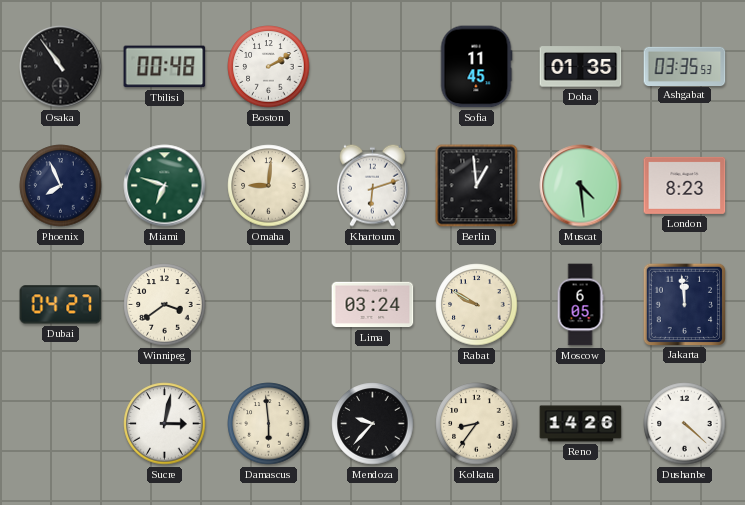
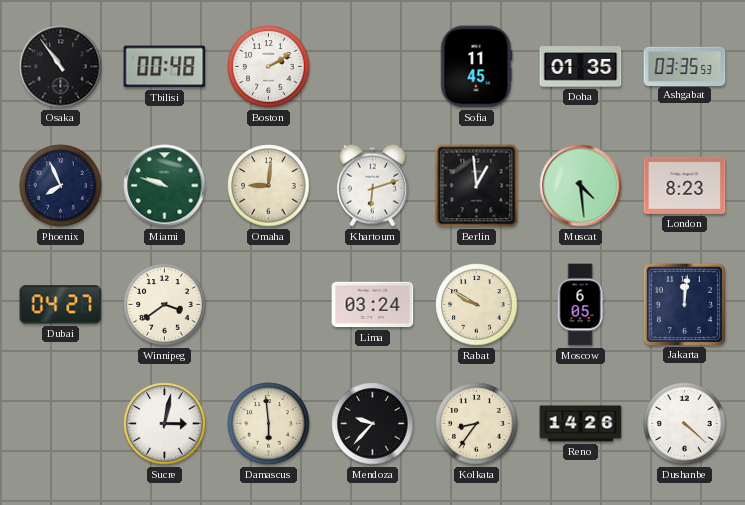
Miami: 6:48 -> 9:48 (165, 186)
Jakarta: 11:59 -> 12:01 (684, 304)
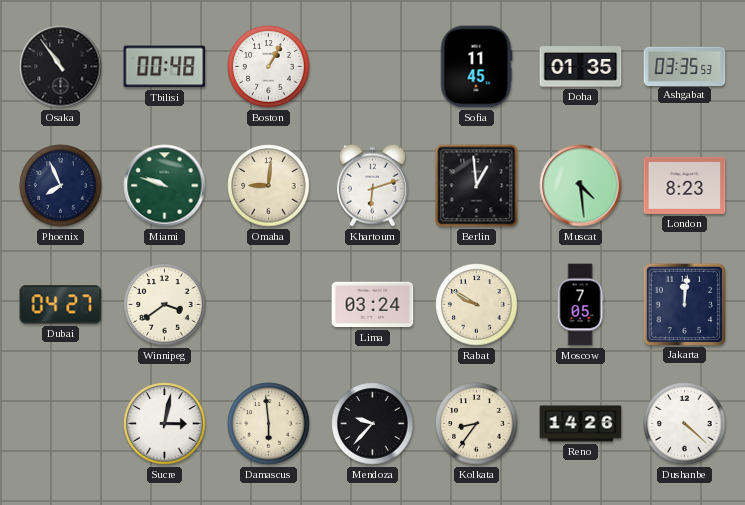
Boston: 2:10 -> 1:05 (269, 67)
Moscow: 6:05 -> 7:05 (580, 305)
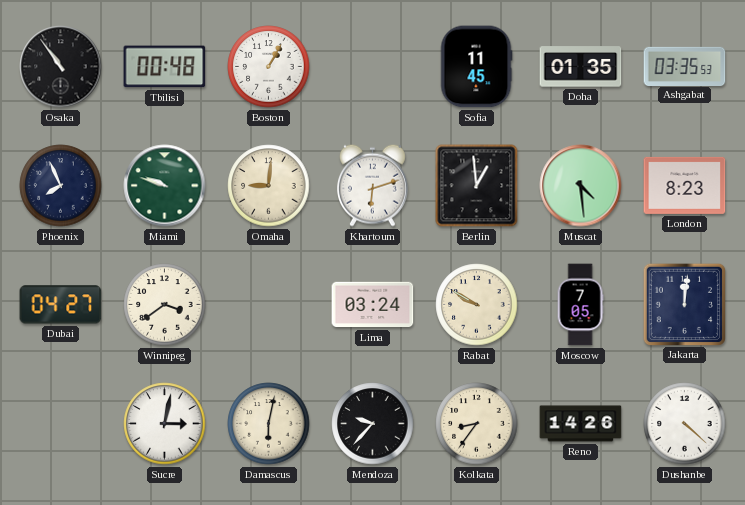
Damascus: 5:59 -> 6:02 (269, 424)
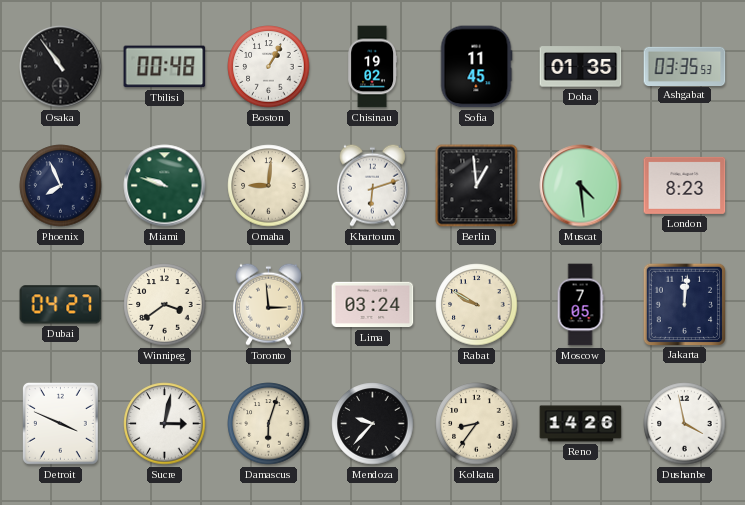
Chisinau: none -> 19:02 (372, 67)
Toronto: none -> 2:59 (268, 304)
Detroit: none -> 3:49 (60, 423)
Damascus: 6:02 -> 6:03 (269, 424)
Dushanbe: 4:22 -> 3:58 (685, 424)
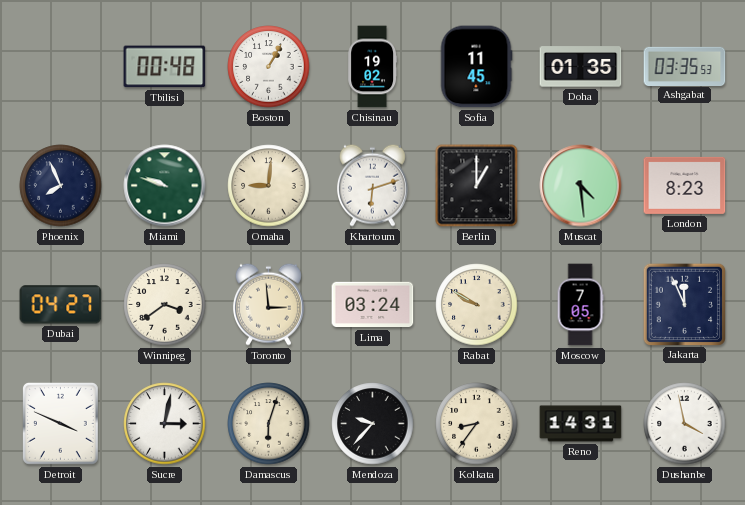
Osaka: 10:54 -> none (61, 67)
Berlin: 12:59 -> 1:00 (477, 186)
Jakarta: 12:01 -> 11:56 (684, 304)
Reno: 14:26 -> 14:31 (581, 424)
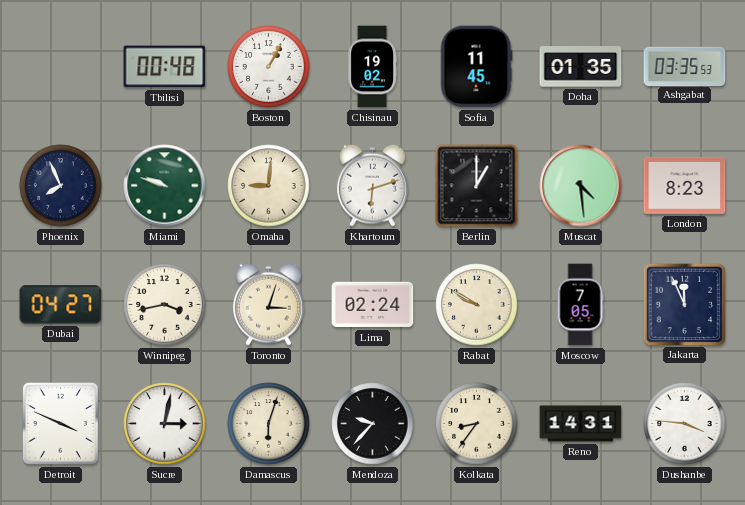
Winnipeg: 3:39 -> 3:43 (165, 305)
Toronto: 2:59 -> 3:03 (268, 304)
Lima: 03:24 -> 02:24 (373, 305)
Dushanbe: 3:58 -> 3:46 (685, 424)
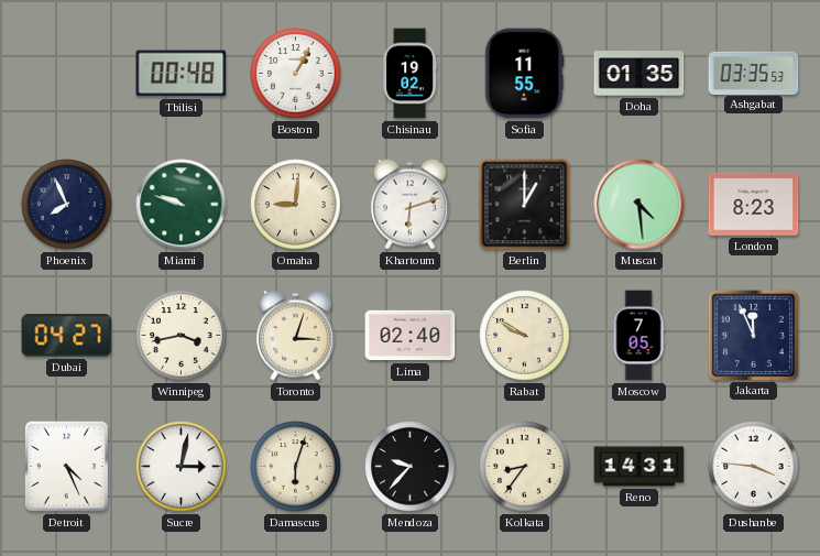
Sofia: 11:45 -> 11:55 (524, 74)
Lima: 02:24 -> 02:40 (411, 336)
Detroit: 3:49 -> 4:26 (66, 466)
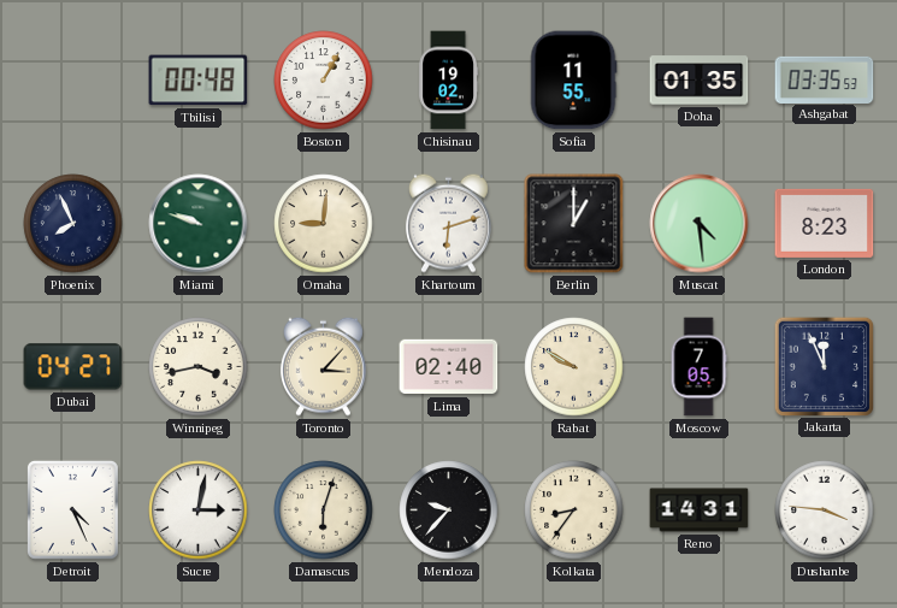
Toronto: 3:03 -> 3:07 (323, 366)
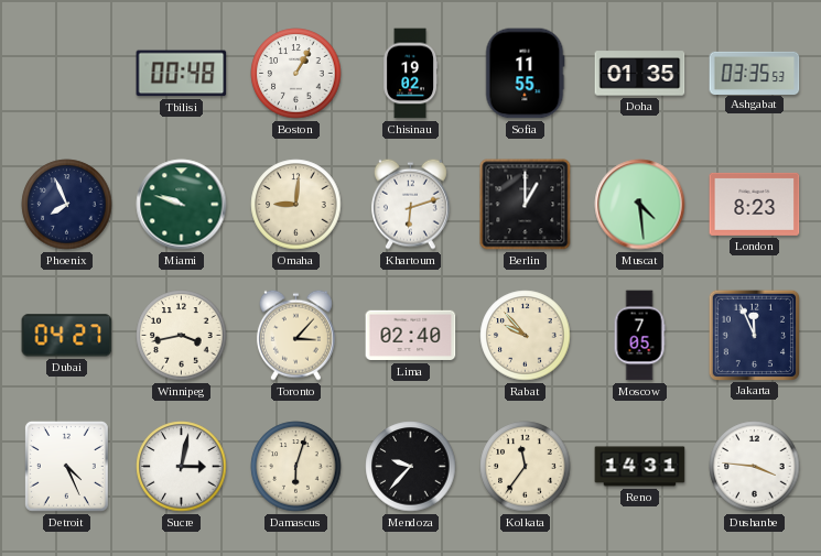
Rabat: 9:50 -> 9:53 (526, 336)
Kolkata: 8:36 -> 11:36 (526, 467)
